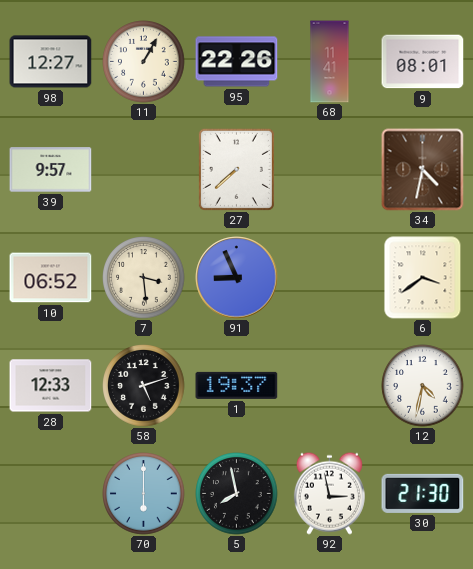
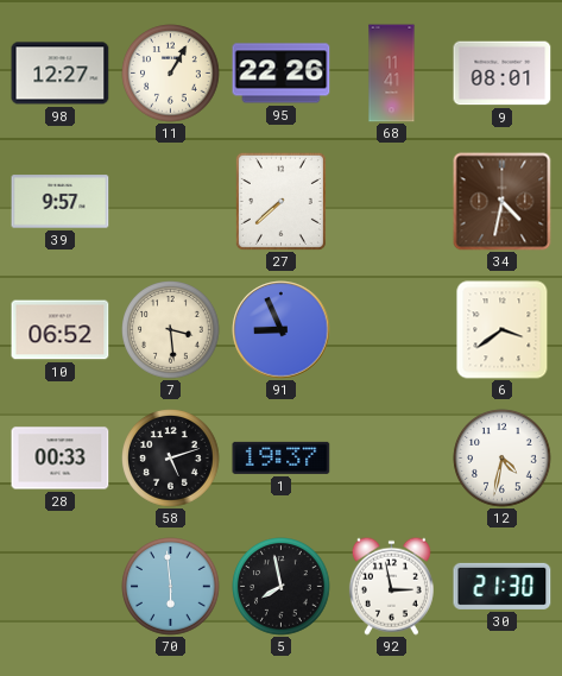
28: 12:33 -> 00:33 (61, 459)
70: 6:00 -> 5:59 (171, 587)
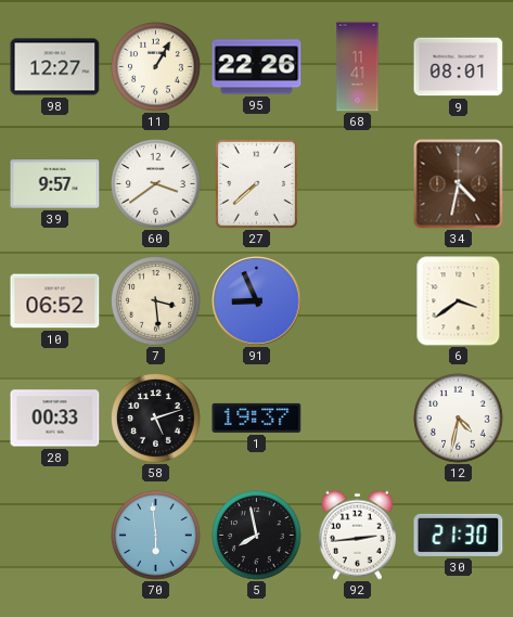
60: none -> 3:39 (156, 184)
92: 2:58 -> 2:44 (357, 535)
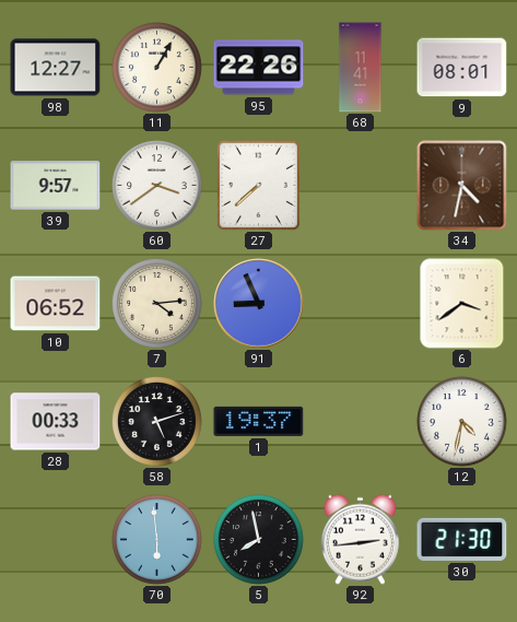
7: 3:29 -> 4:14 (157, 304)
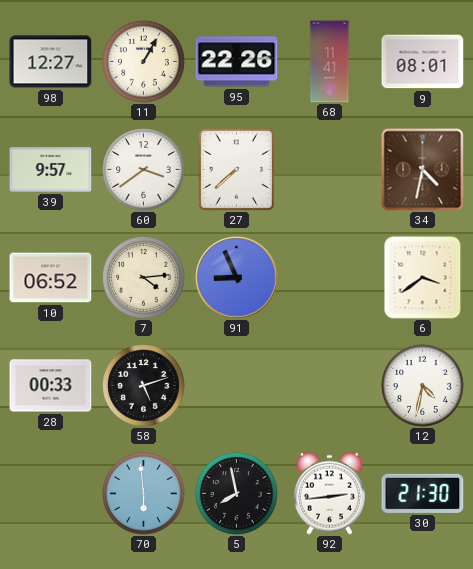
1: 19:37 -> none (259, 421)
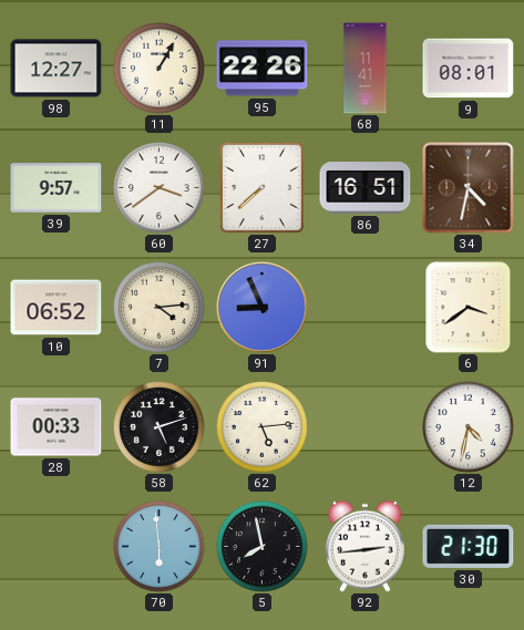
86: none -> 16:51 (366, 188)
62: none -> 5:14 (263, 427)
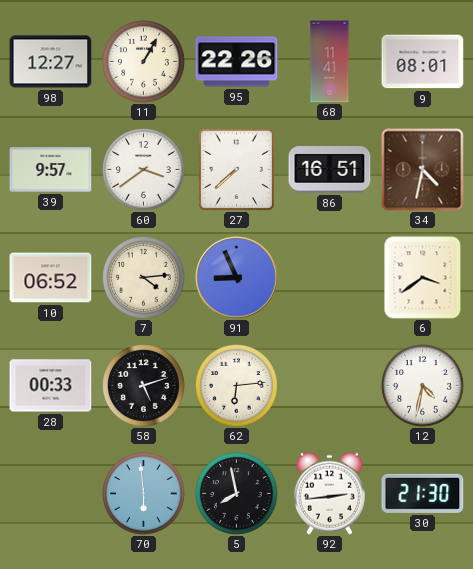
62: 5:14 -> 6:14 (237, 386)
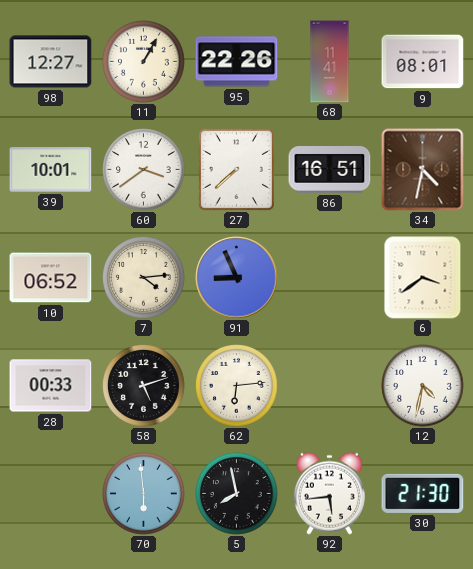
39: 9:57 -> 10:01 (51, 170)
92: 2:44 -> 5:44 (329, 493)
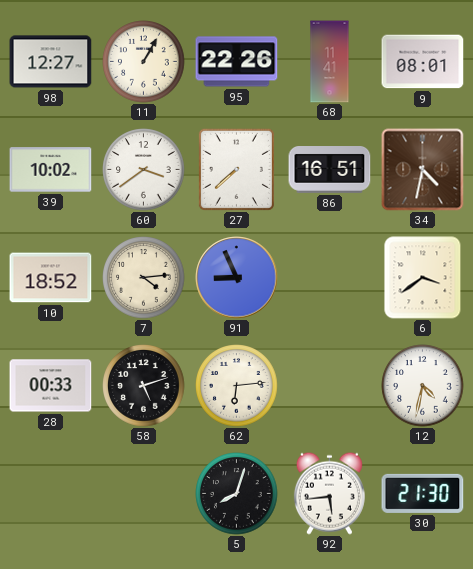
39: 10:01 -> 10:02 (51, 170)
10: 06:52 -> 18:52 (51, 278)
70: 5:59 -> none (144, 494)
5: 7:58 -> 8:03 (237, 494)
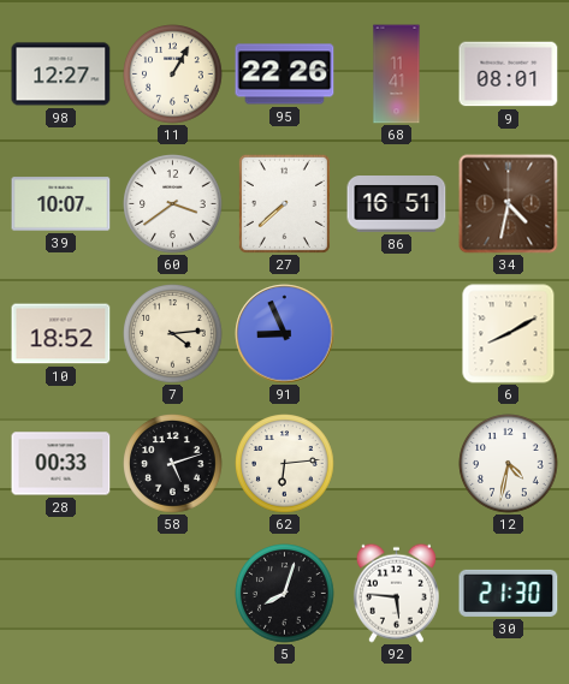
39: 10:02 -> 10:07 (61, 204)
6: 3:39 -> 8:10 (509, 334)
92: 5:44 -> 5:46 (396, 593)
